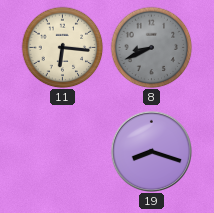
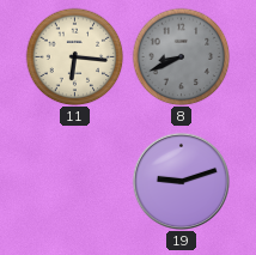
19: 8:18 -> 9:12 (181, 181)
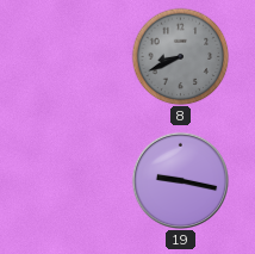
11: 6:16 -> none (74, 56)
19: 9:12 -> 9:17 (180, 180)
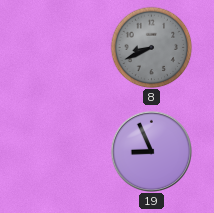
19: 9:17 -> 8:56 (151, 151)
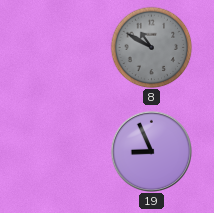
8: 8:41 -> 10:50 (151, 47)
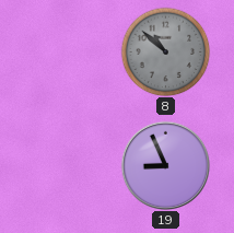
8: 10:50 -> 10:52 (165, 51)
